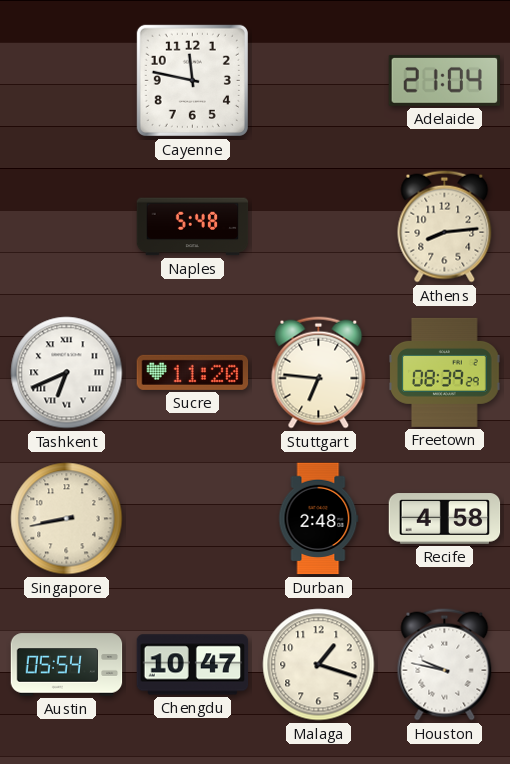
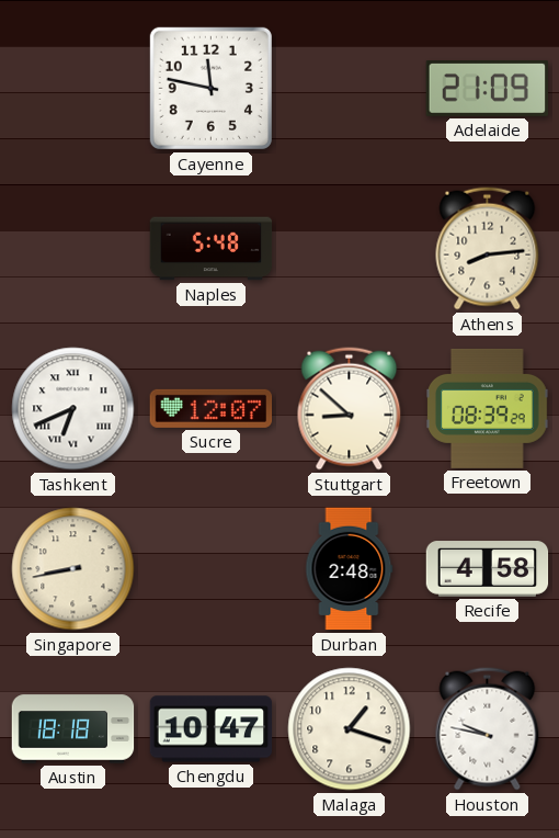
Adelaide: 21:04 -> 21:09 (488, 88)
Sucre: 11:20 -> 12:07 (212, 408)
Stuttgart: 6:46 -> 8:52 (350, 409)
Austin: 05:54 -> 18:18 (73, 729)
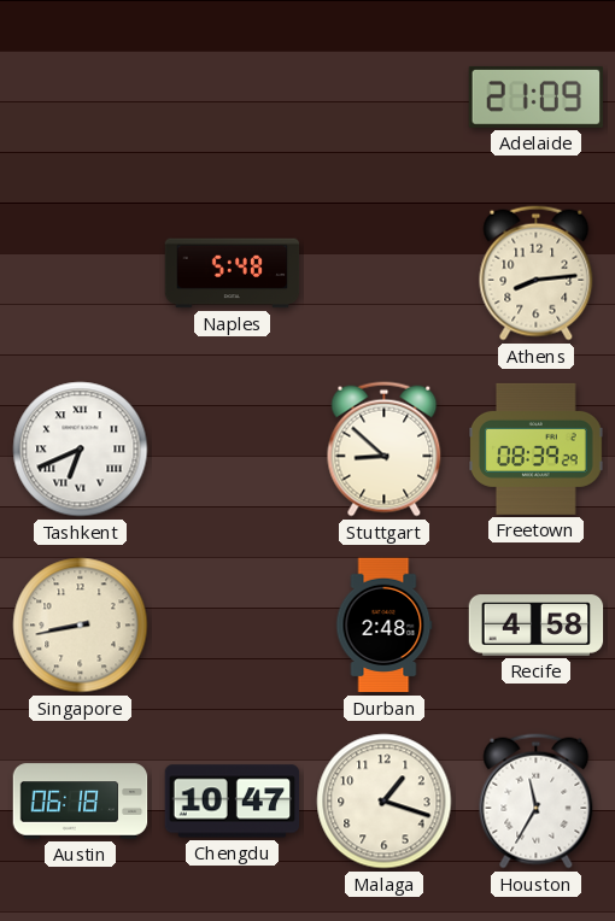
Cayenne: 11:47 -> none (210, 88)
Sucre: 12:07 -> none (212, 408)
Austin: 18:18 -> 06:18 (81, 802)
Houston: 9:47 -> 11:35 (537, 802)
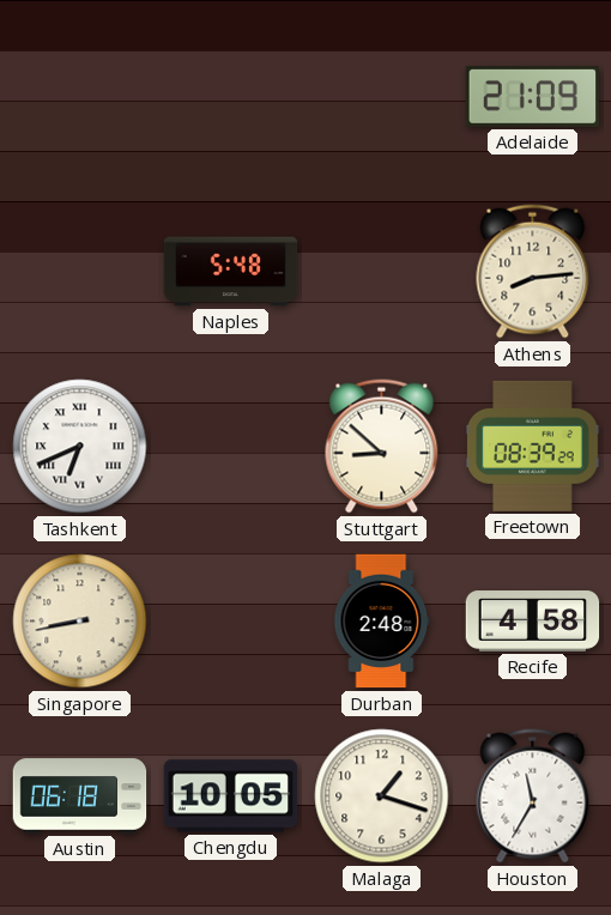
Chengdu: 10:47 -> 10:05 (231, 796)
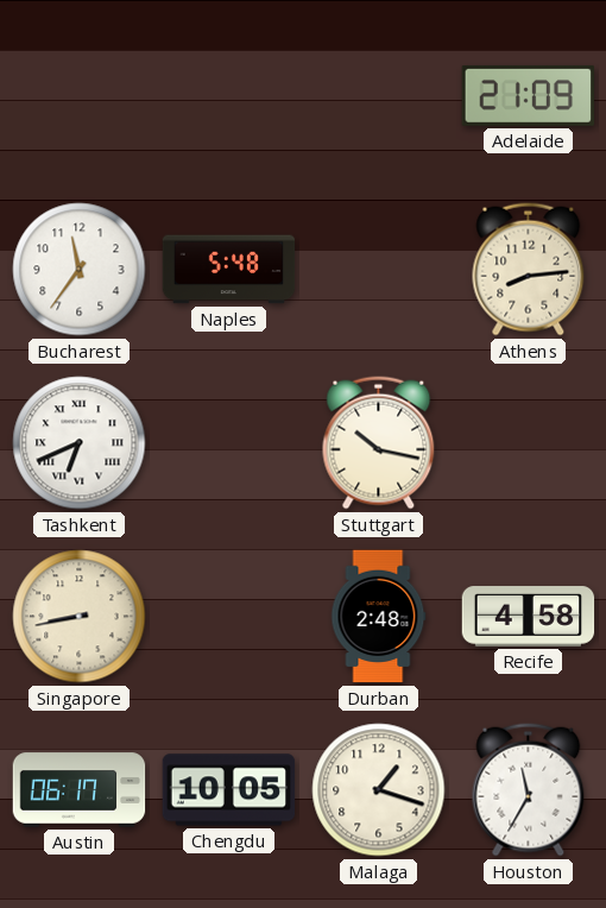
Bucharest: none -> 11:36 (80, 270)
Stuttgart: 8:52 -> 10:17 (379, 443)
Freetown: 08:39 -> none (533, 446)
Austin: 06:18 -> 06:17 (80, 790)
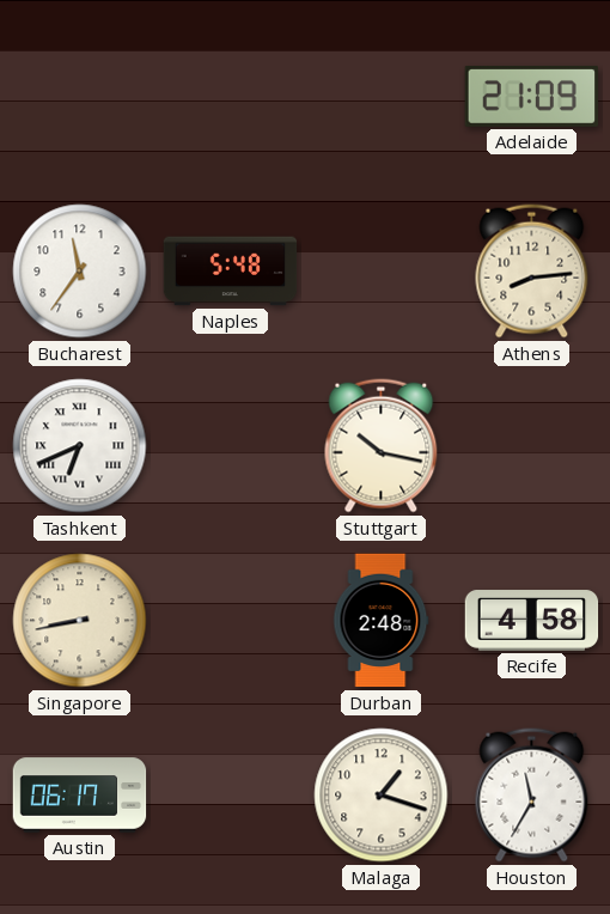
Chengdu: 10:05 -> none (229, 790)
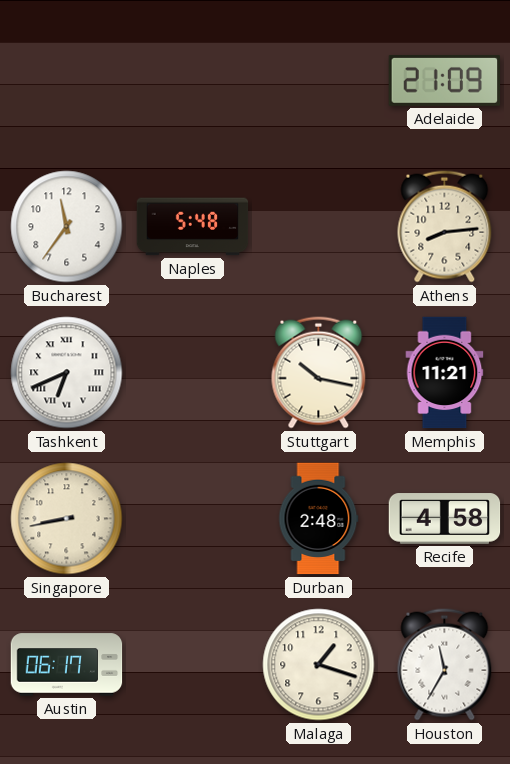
Memphis: none -> 11:21 (445, 373)
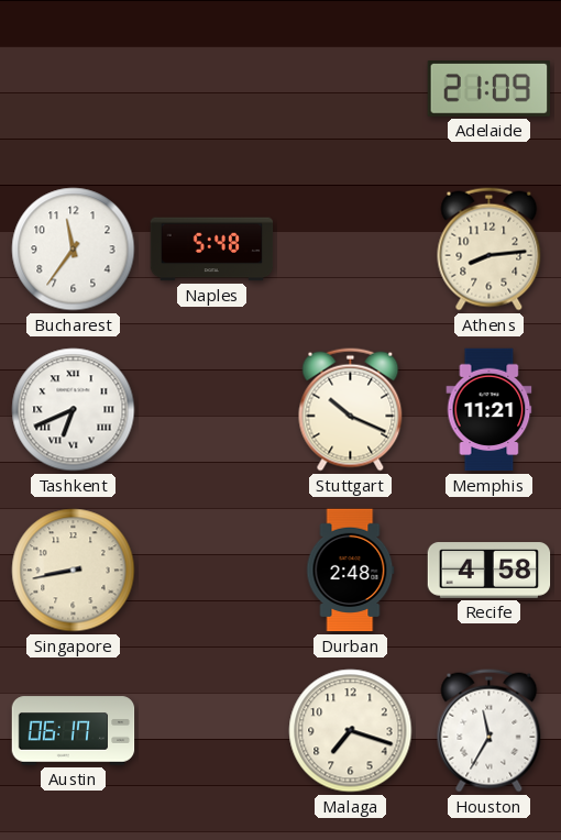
Stuttgart: 10:17 -> 10:19 (351, 410)
Malaga: 1:18 -> 7:18 (351, 731)
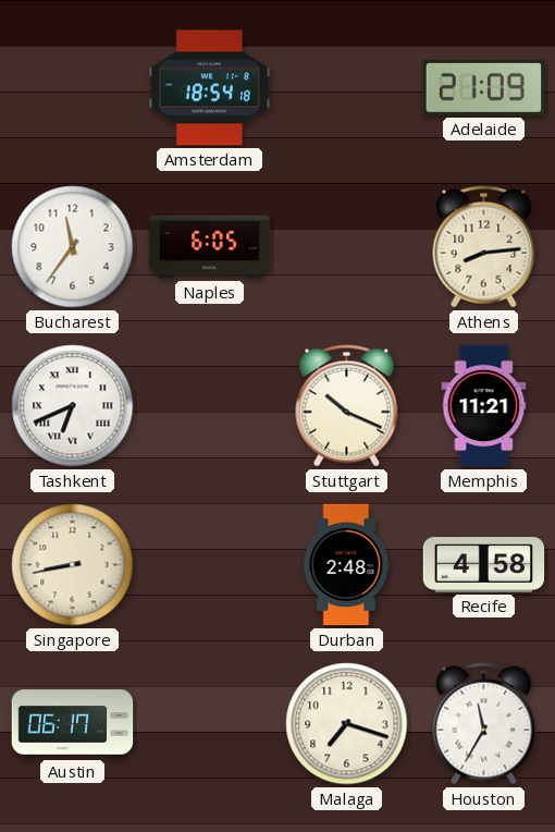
Amsterdam: none -> 18:54 (210, 88)
Naples: 5:48 -> 6:05 (210, 247)
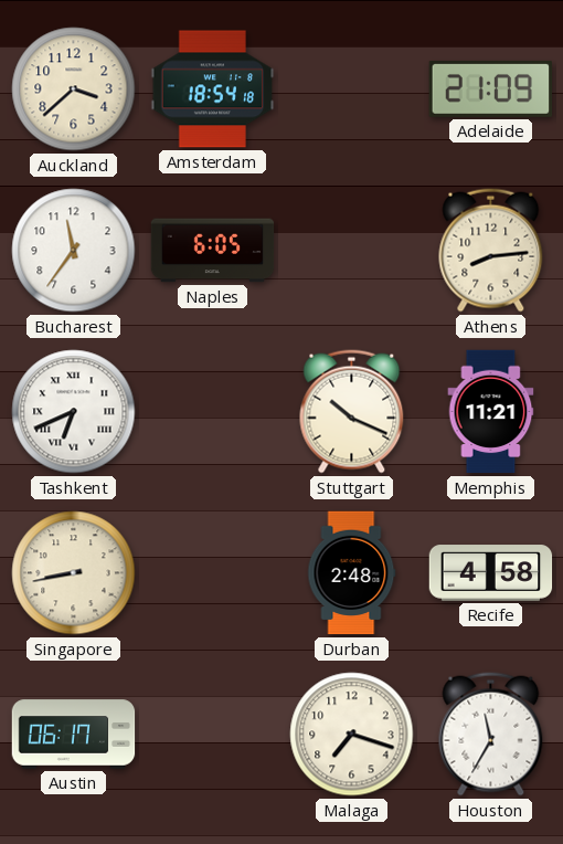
Auckland: none -> 3:38 (74, 89)
